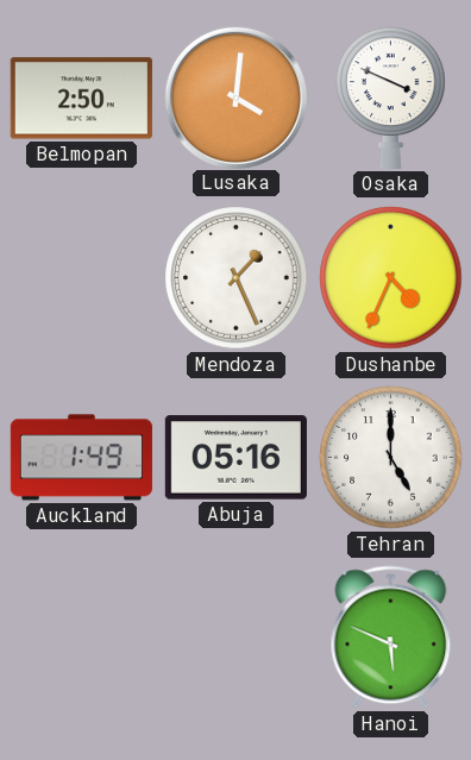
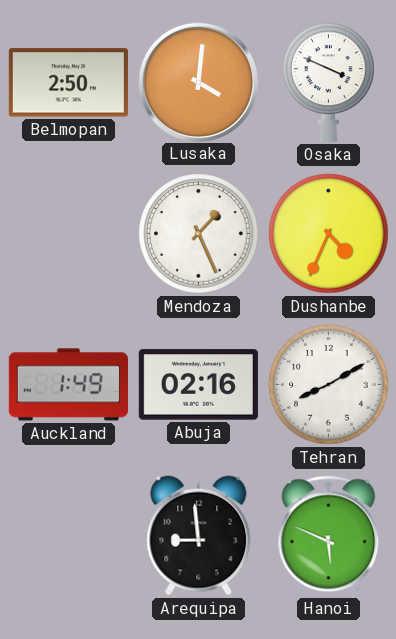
Abuja: 05:16 -> 02:16 (198, 385)
Tehran: 5:00 -> 8:10 (329, 385)
Arequipa: none -> 8:59 (199, 536)
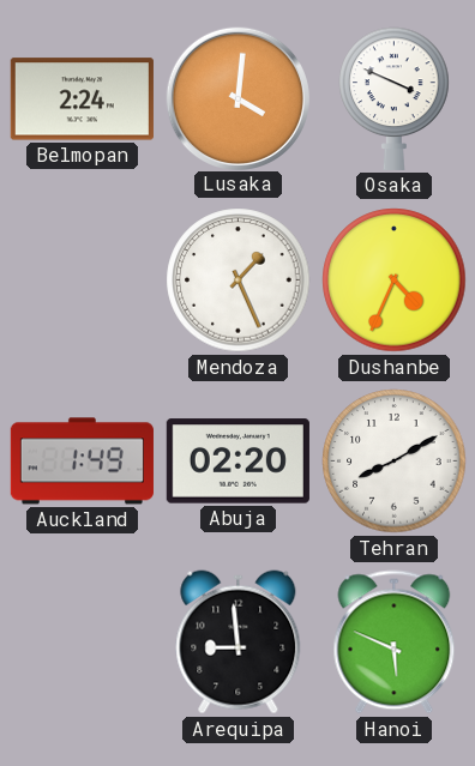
Belmopan: 2:50 -> 2:24 (82, 99)
Abuja: 02:16 -> 02:20 (237, 462)
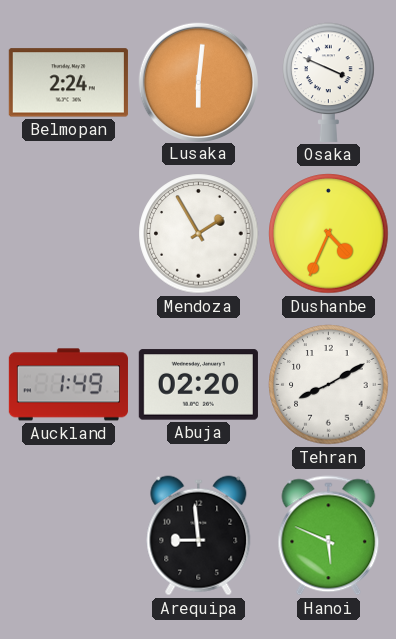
Lusaka: 4:01 -> 6:01 (198, 82)
Mendoza: 1:26 -> 1:55 (199, 234)
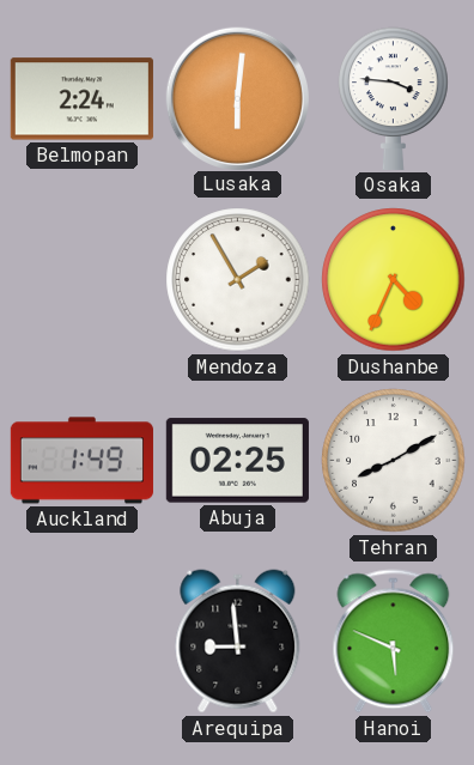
Osaka: 3:49 -> 3:46 (394, 98)
Abuja: 02:20 -> 02:25 (237, 461)
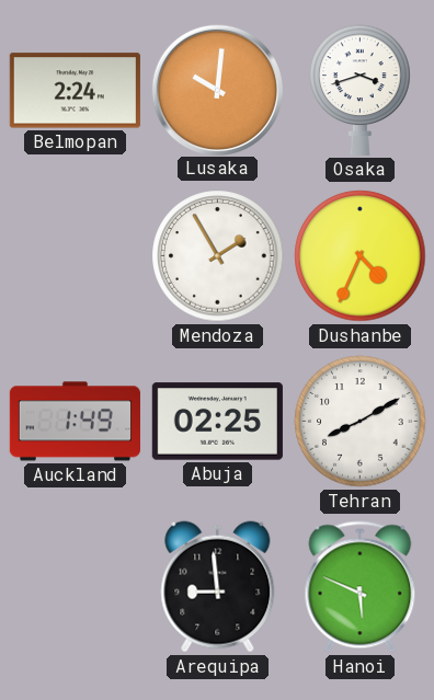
Lusaka: 6:01 -> 10:01 (217, 90)
Osaka: 3:46 -> 3:42 (361, 90)
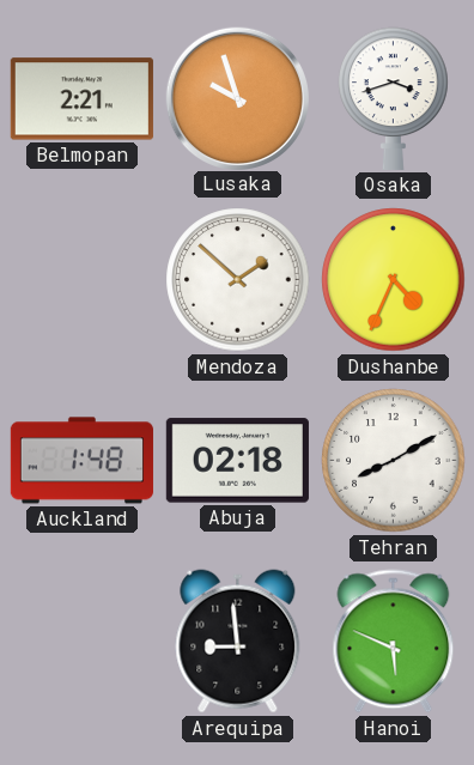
Belmopan: 2:24 -> 2:21 (81, 99)
Lusaka: 10:01 -> 9:57 (237, 98)
Mendoza: 1:55 -> 1:52 (238, 280)
Auckland: 1:49 -> 1:48 (81, 461)
Abuja: 02:25 -> 02:18 (237, 461)
